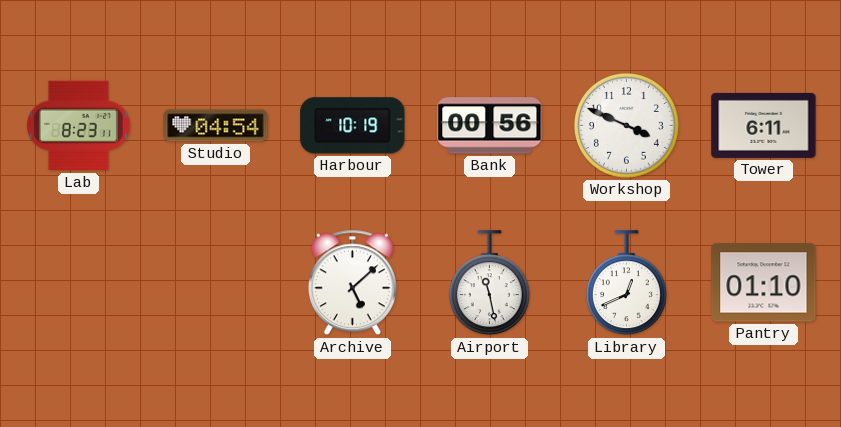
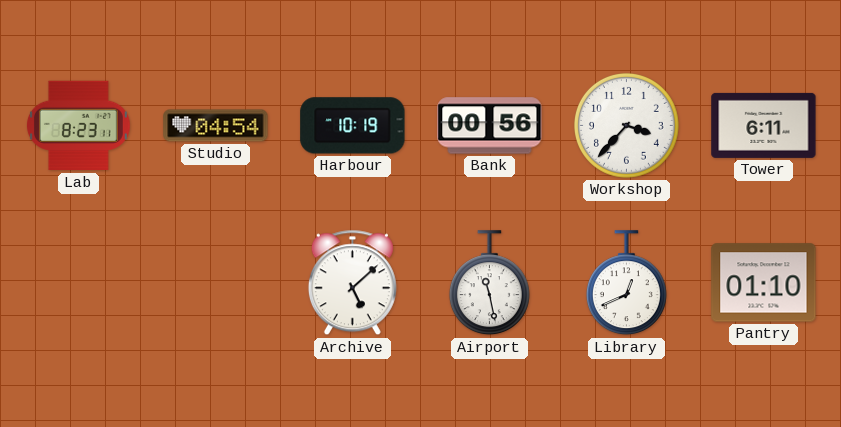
Workshop: 3:49 -> 3:37 (626, 125)
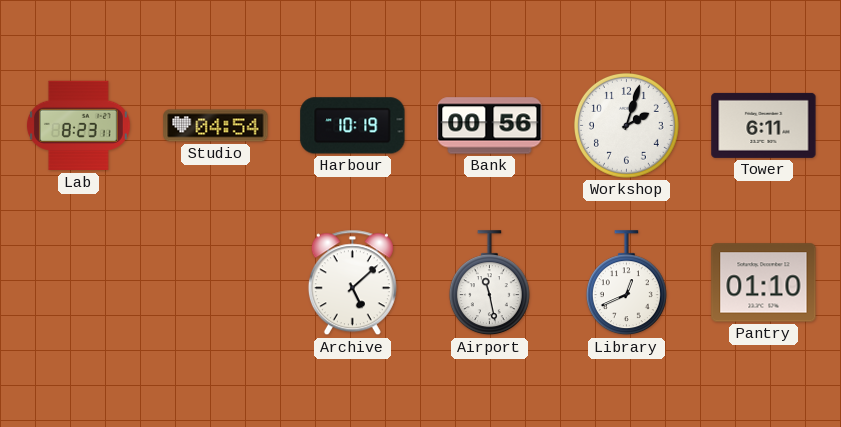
Workshop: 3:37 -> 2:03 (626, 125)
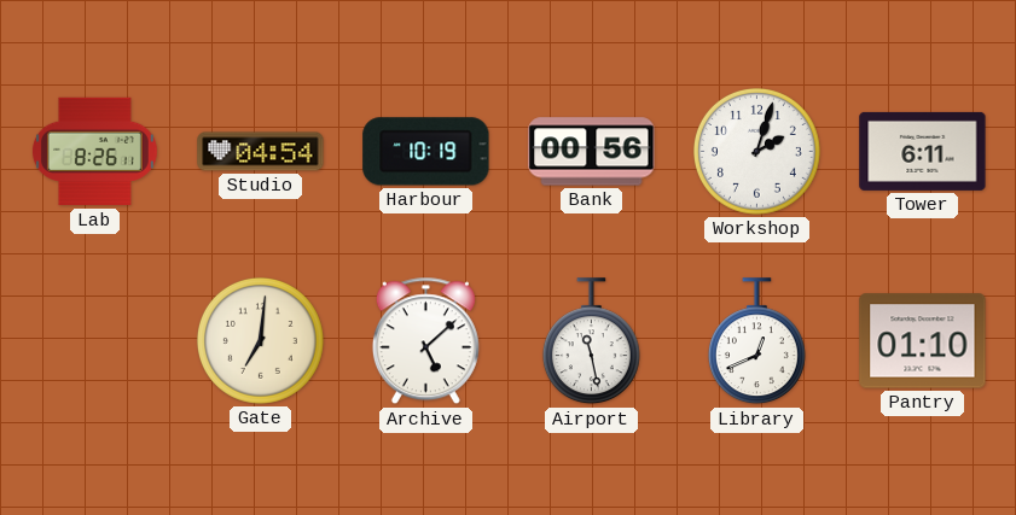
Lab: 8:23 -> 8:26 (94, 152)
Gate: none -> 7:01 (260, 340)
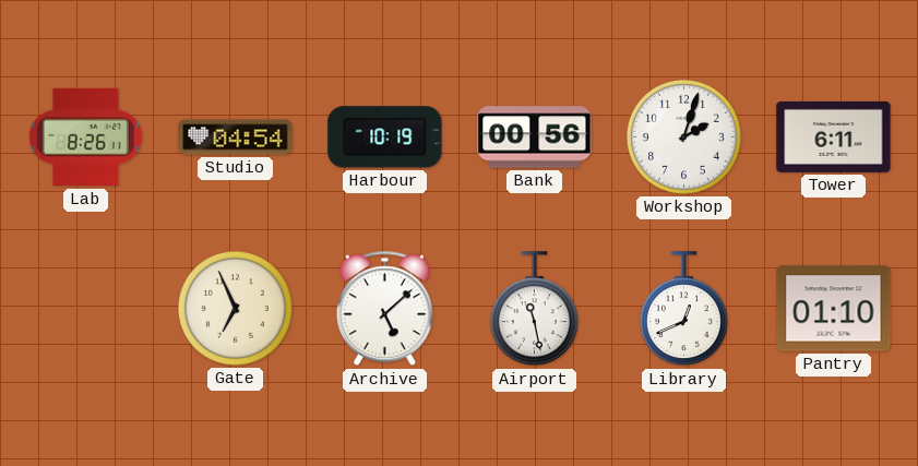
Gate: 7:01 -> 6:56 (235, 308)
